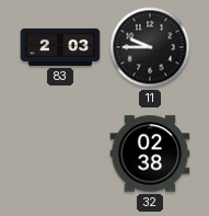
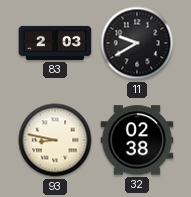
11: 9:45 -> 9:40 (137, 43)
93: none -> 8:47 (55, 140)
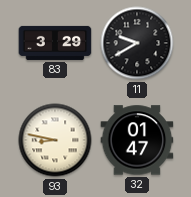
83: 2:03 -> 3:29 (55, 43)
32: 02:38 -> 01:47 (137, 140)
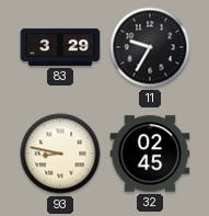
11: 9:40 -> 9:35 (150, 47)
32: 01:47 -> 02:45 (150, 154)
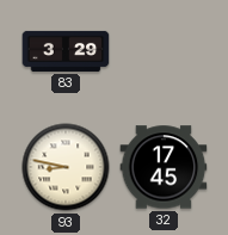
11: 9:35 -> none (150, 47)
32: 02:45 -> 17:45 (164, 167)
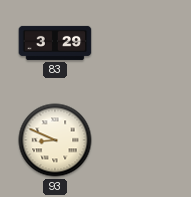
93: 8:47 -> 8:49 (55, 140)
32: 17:45 -> none (164, 167)
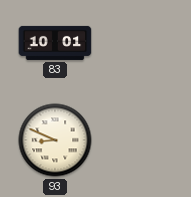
83: 3:29 -> 10:01 (55, 43)
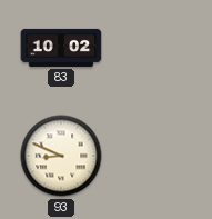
83: 10:01 -> 10:02 (61, 48)
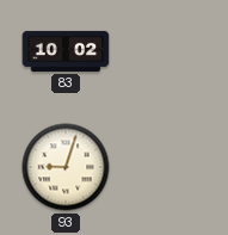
93: 8:49 -> 9:03 (66, 167)
